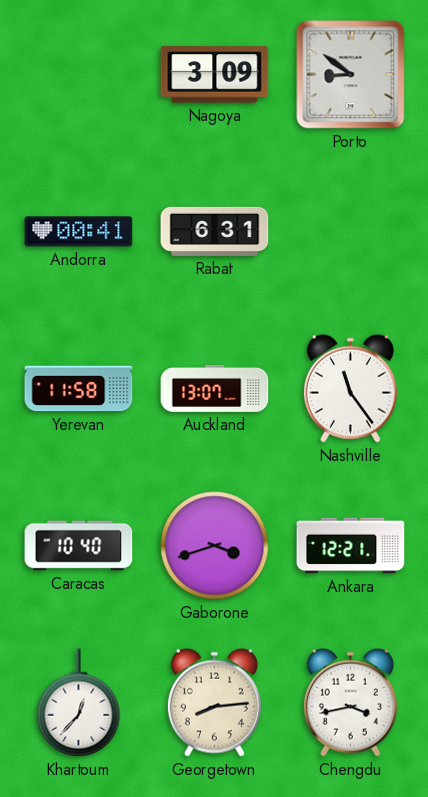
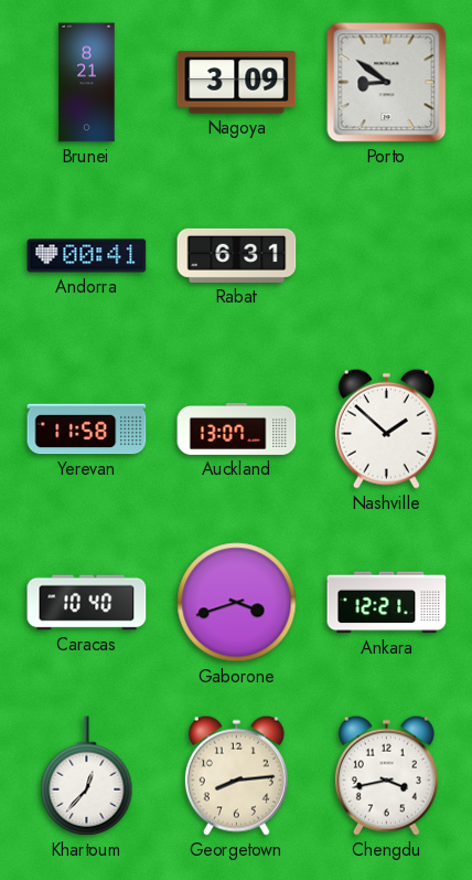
Brunei: none -> 8:21 (87, 83)
Nashville: 11:24 -> 1:52 (386, 428)
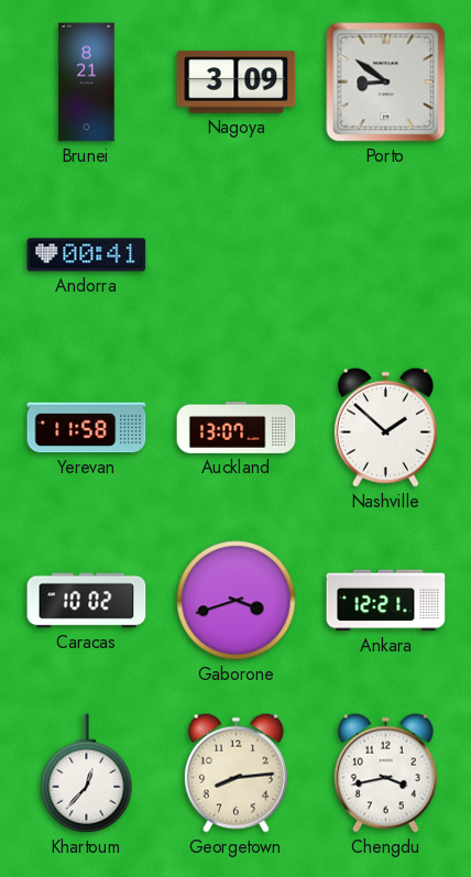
Rabat: 6:31 -> none (237, 255)
Caracas: 10:40 -> 10:02 (87, 601)
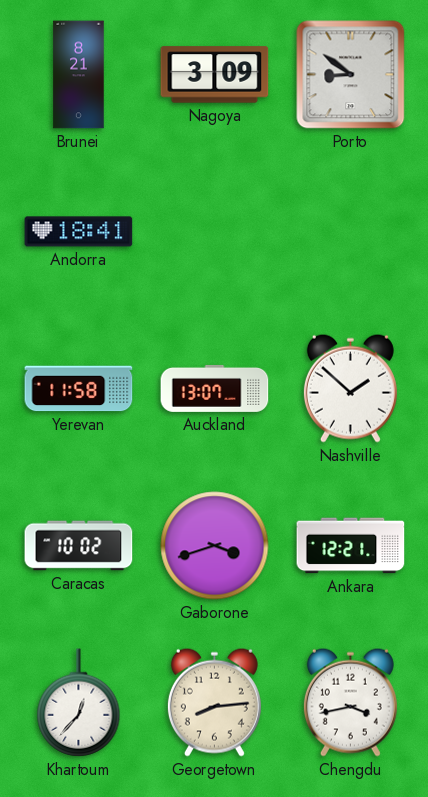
Andorra: 00:41 -> 18:41 (79, 232)
